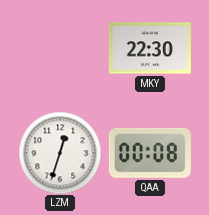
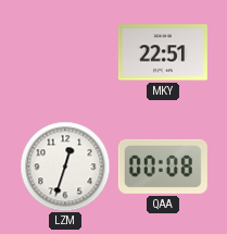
MKY: 22:30 -> 22:51 (163, 52)
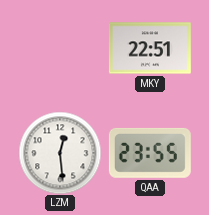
LZM: 12:33 -> 12:29 (60, 153)
QAA: 00:08 -> 23:55 (150, 153)
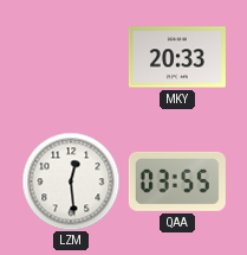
MKY: 22:51 -> 20:33 (177, 57)
QAA: 23:55 -> 03:55 (177, 181)
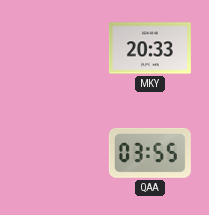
LZM: 12:29 -> none (71, 181)
